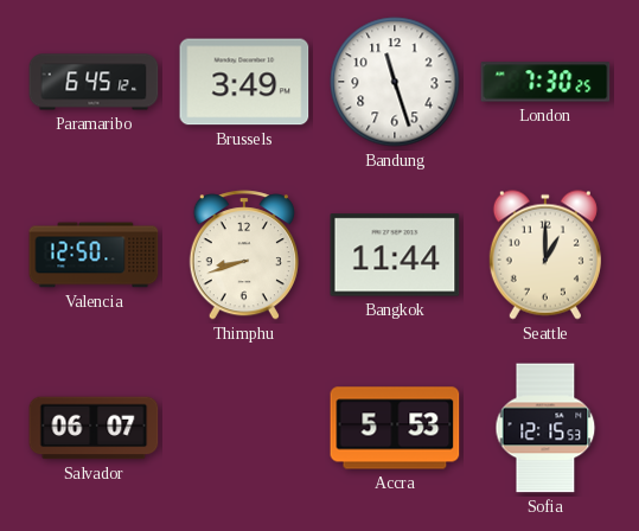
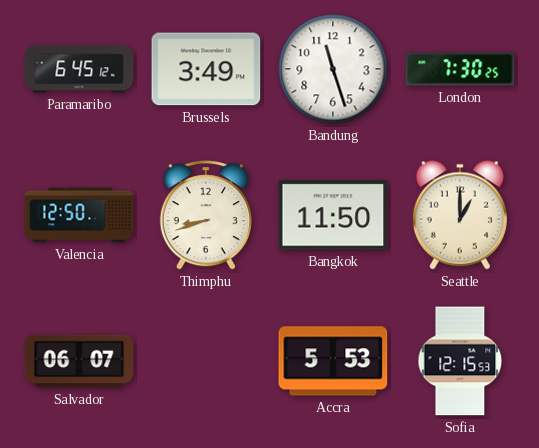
Bangkok: 11:44 -> 11:50 (333, 215)
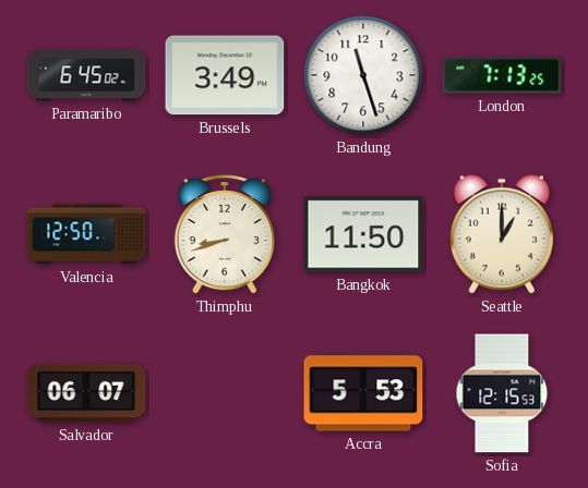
Paramaribo: 6:45:12 -> 6:45:02 (86, 75)
London: 7:30 -> 7:13 (502, 75)
